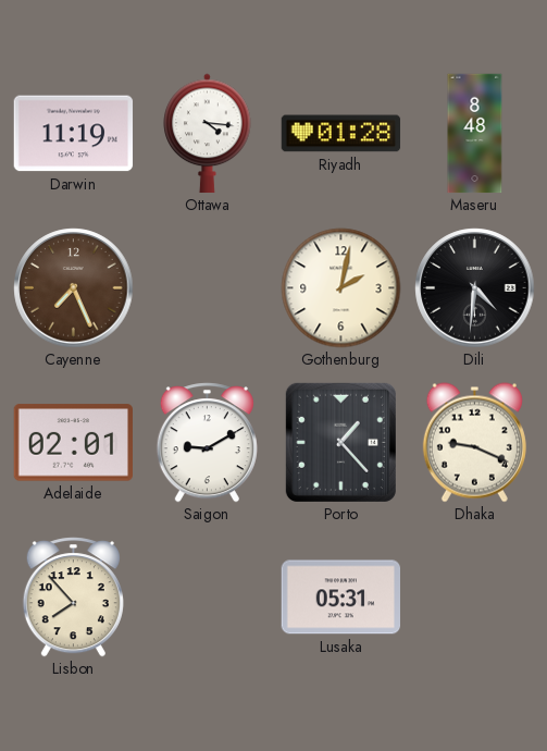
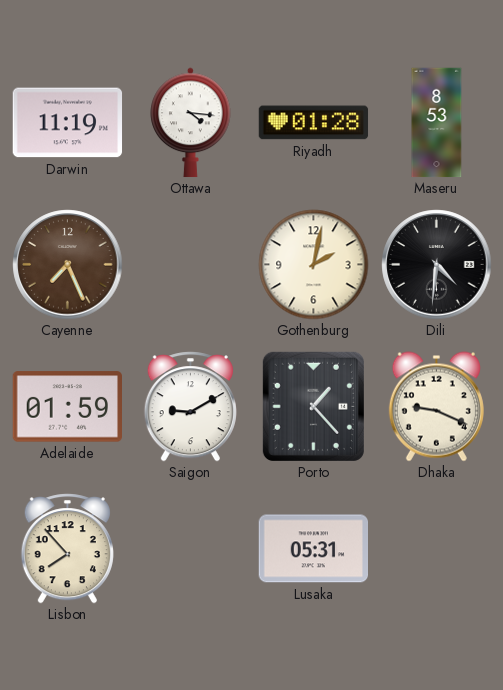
Maseru: 8:48 -> 8:53 (437, 123)
Adelaide: 02:01 -> 01:59 (68, 407)
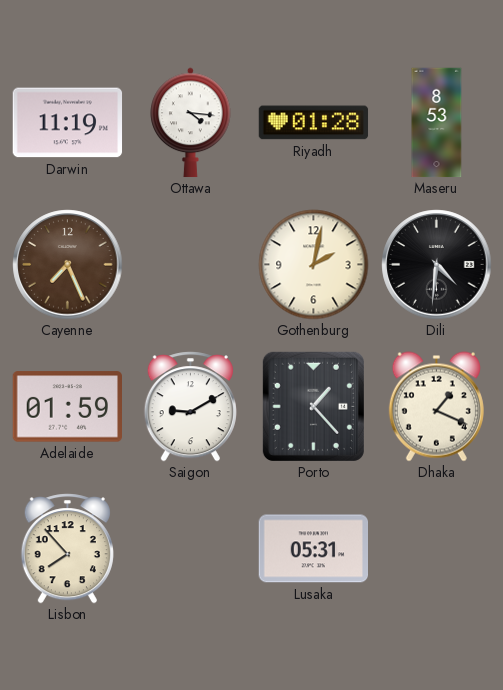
Dhaka: 9:19 -> 1:19 (436, 407)
